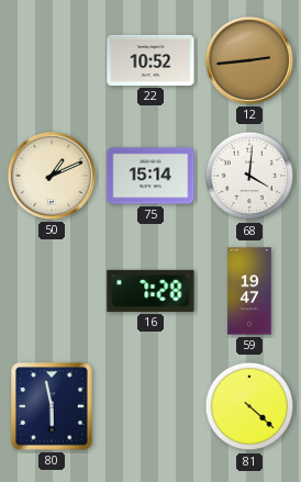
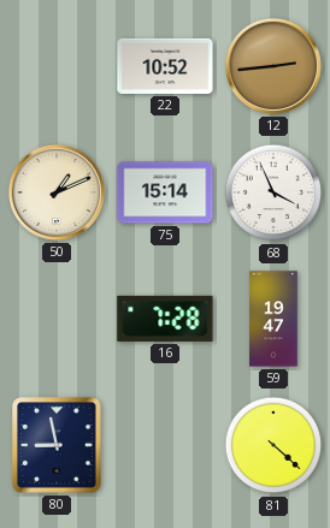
68: 4:01 -> 3:56 (273, 192)
80: 5:58 -> 8:58 (57, 445)
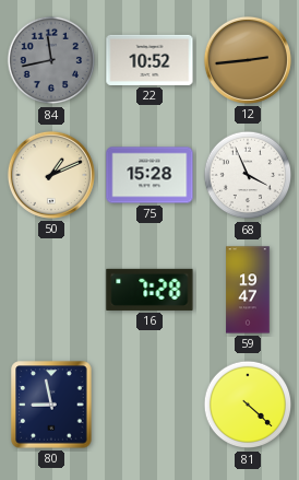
84: none -> 11:43 (51, 60)
75: 15:14 -> 15:28 (149, 175)
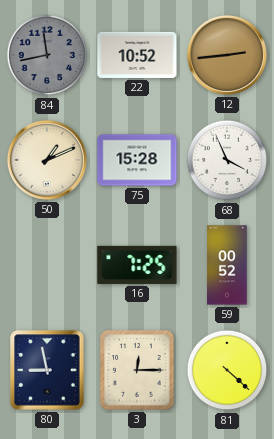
16: 7:28 -> 7:25 (137, 265)
59: 19:47 -> 00:52 (227, 265)
3: none -> 12:15 (137, 370)
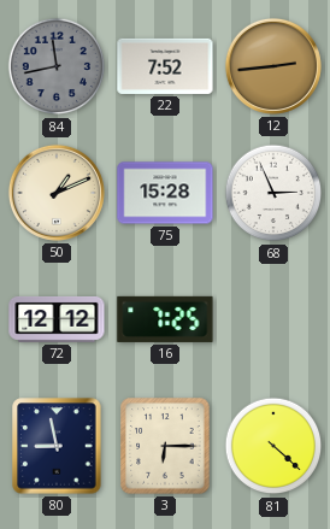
22: 10:52 -> 7:52 (165, 66)
68: 3:56 -> 2:56 (273, 193)
72: none -> 12:12 (57, 319)
59: 00:52 -> none (227, 265)
3: 12:15 -> 6:15 (165, 446)
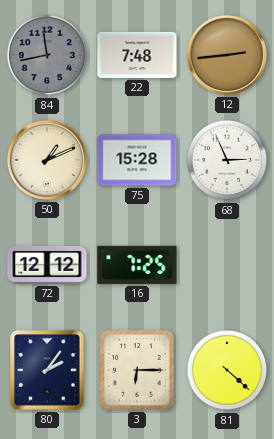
22: 7:52 -> 7:48 (137, 55)
80: 8:58 -> 2:06 (47, 370)
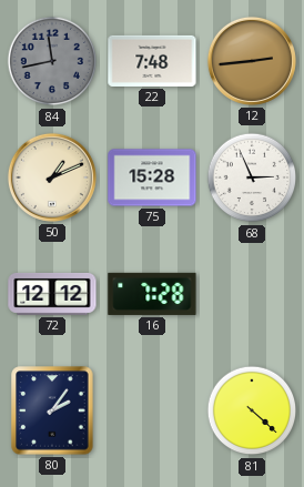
16: 7:25 -> 7:28 (152, 294)
3: 6:15 -> none (137, 370)
